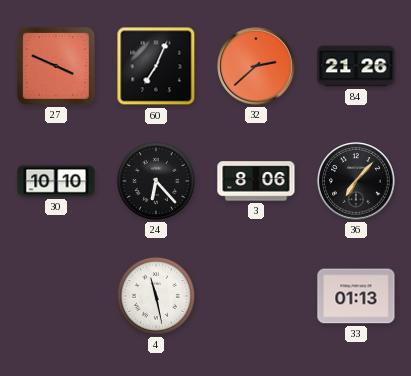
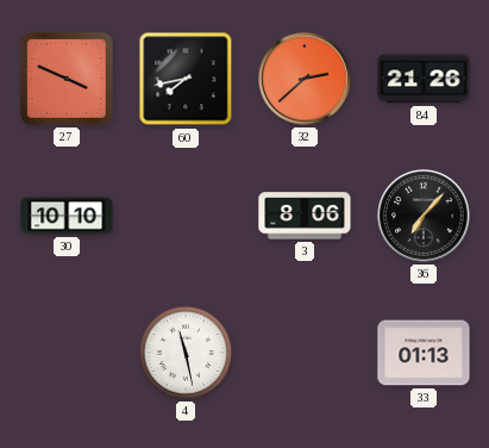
60: 7:04 -> 7:43 (186, 79)
24: 6:23 -> none (156, 181)
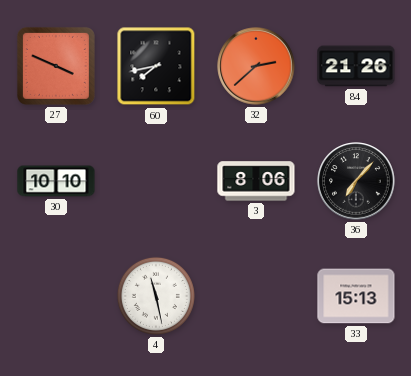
33: 01:13 -> 15:13 (356, 296)
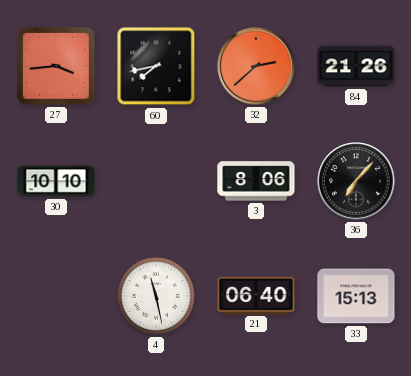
27: 3:49 -> 3:44 (56, 66)
21: none -> 06:40 (256, 295)
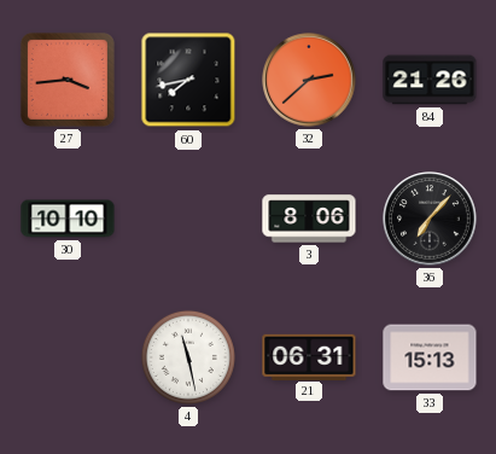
21: 06:40 -> 06:31 (309, 356)
